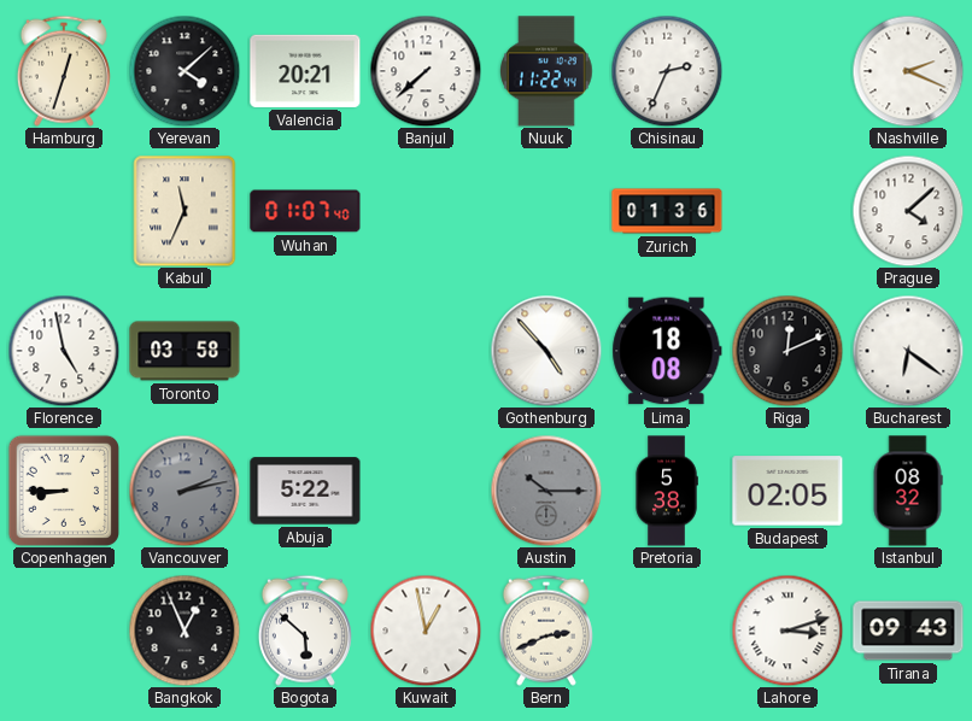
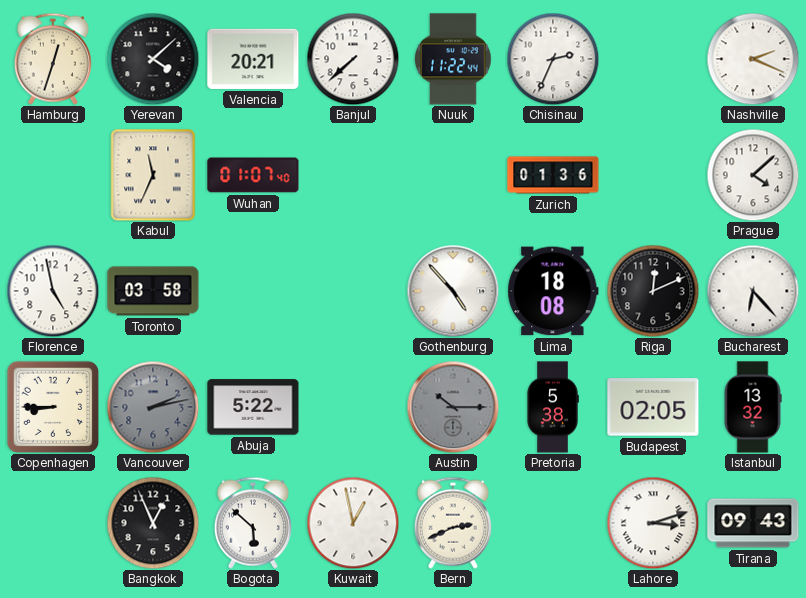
Bucharest: 6:21 -> 6:23 (753, 291)
Istanbul: 08:32 -> 13:32 (753, 407)
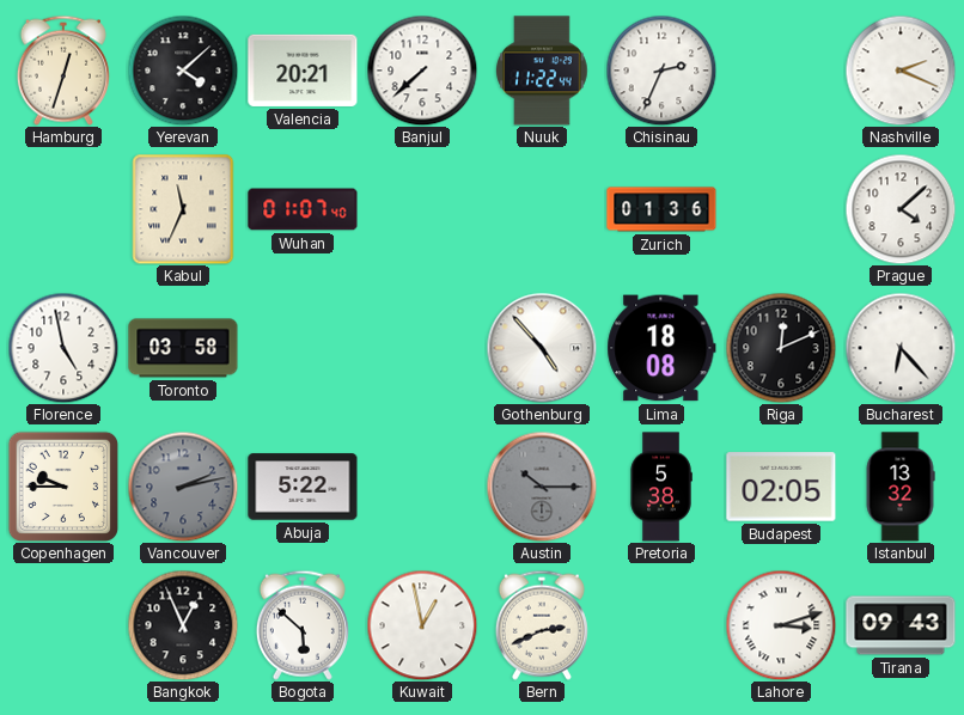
Copenhagen: 8:45 -> 9:45 (63, 487)
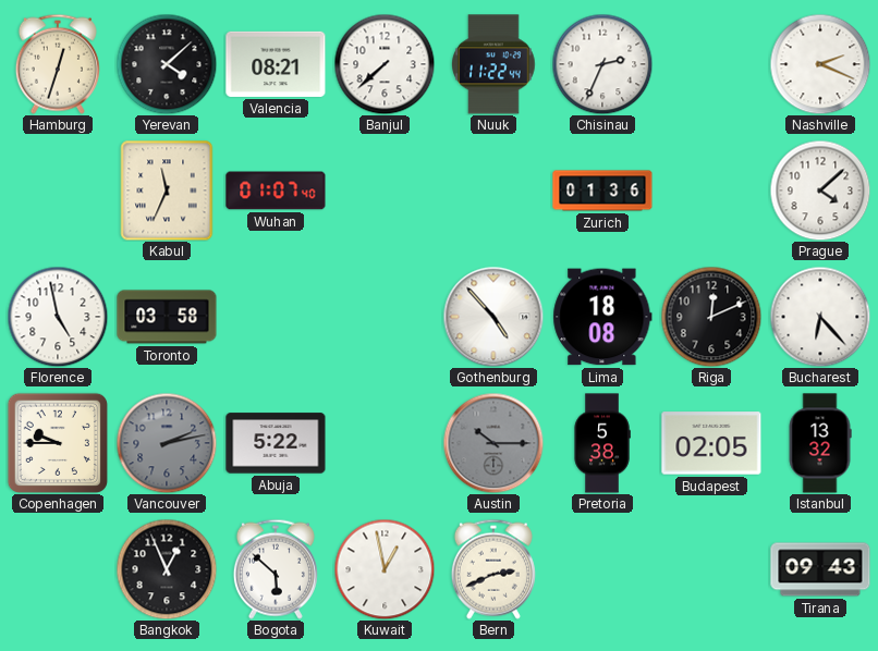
Valencia: 20:21 -> 08:21 (276, 64)
Lahore: 3:12 -> none (781, 625)
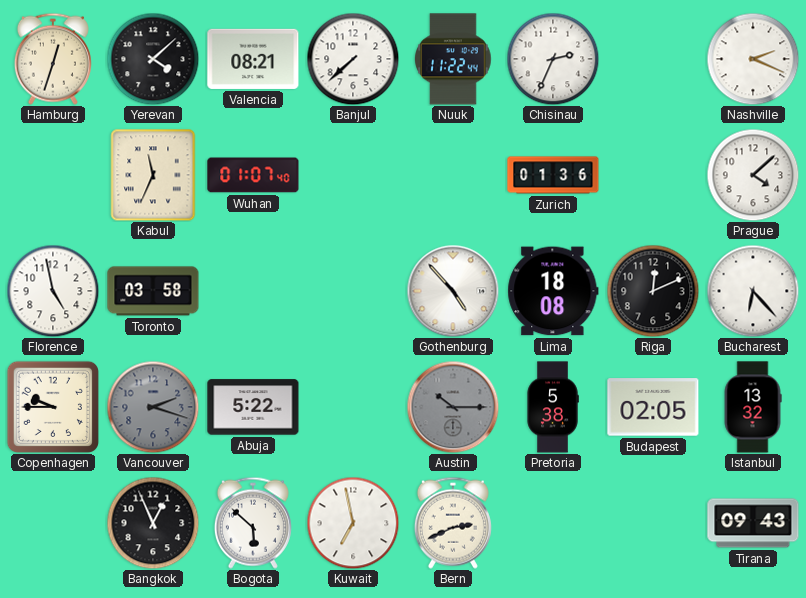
Vancouver: 2:13 -> 2:18 (153, 407)
Kuwait: 12:58 -> 6:58 (353, 523)
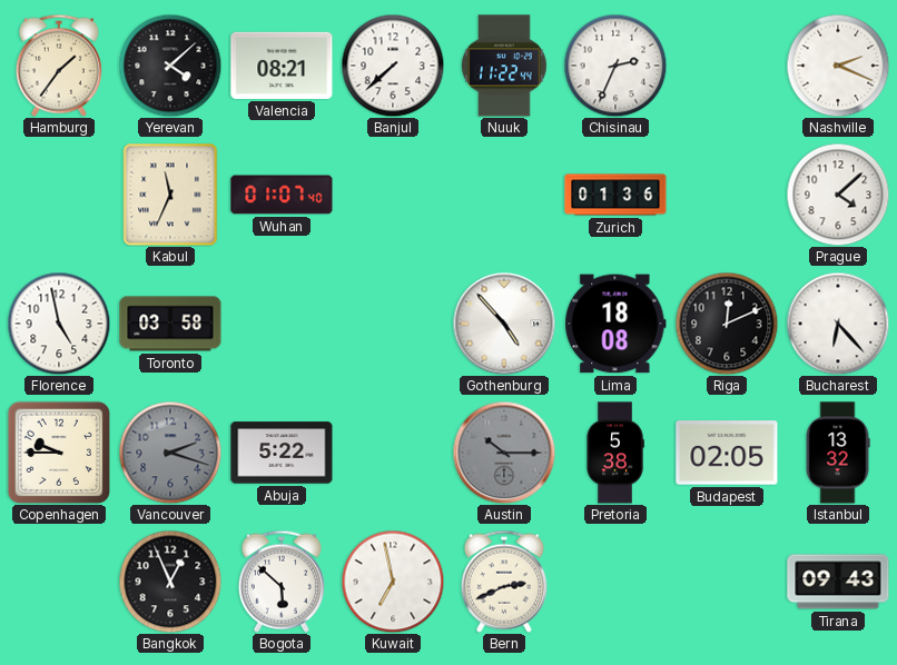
Hamburg: 12:33 -> 1:36 (59, 66)
